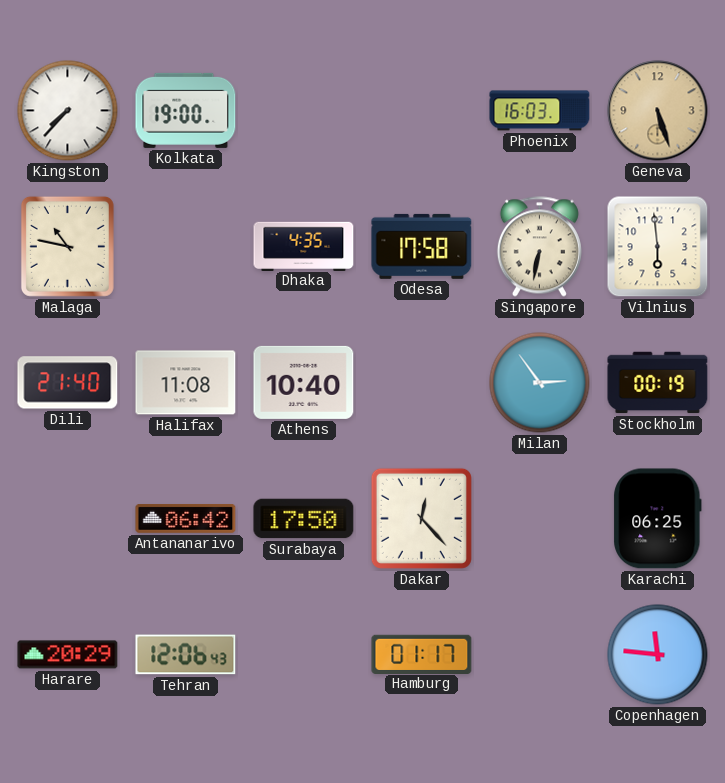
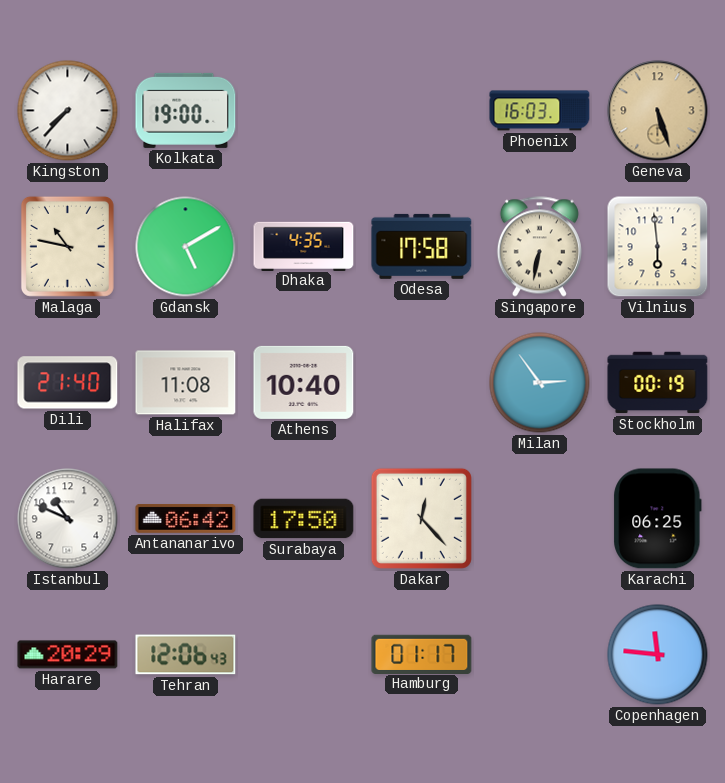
Gdansk: none -> 5:10 (186, 247)
Istanbul: none -> 10:49 (68, 519)
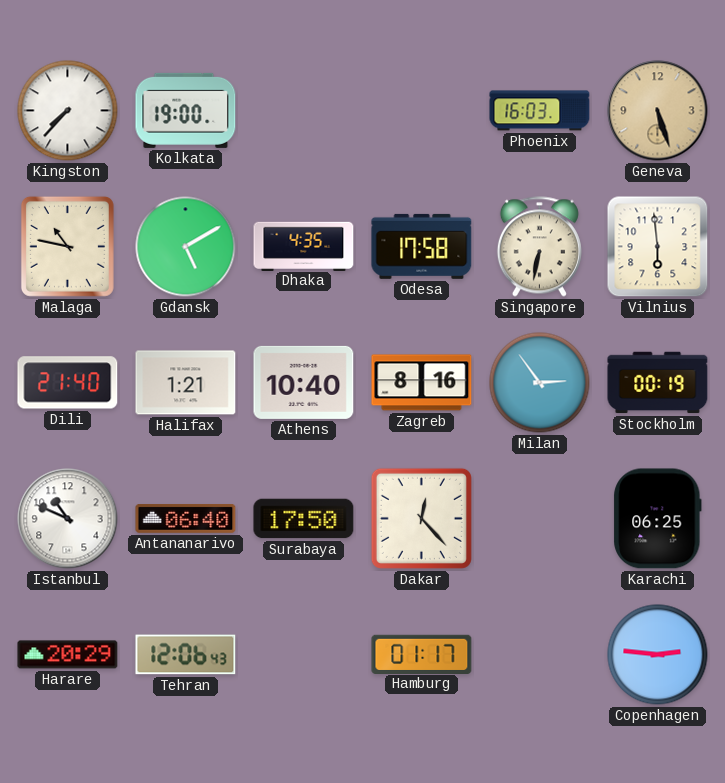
Halifax: 11:08 -> 1:21 (186, 383)
Zagreb: none -> 8:16 (422, 383)
Antananarivo: 06:42 -> 06:40 (186, 519)
Copenhagen: 11:46 -> 2:46 (658, 655)
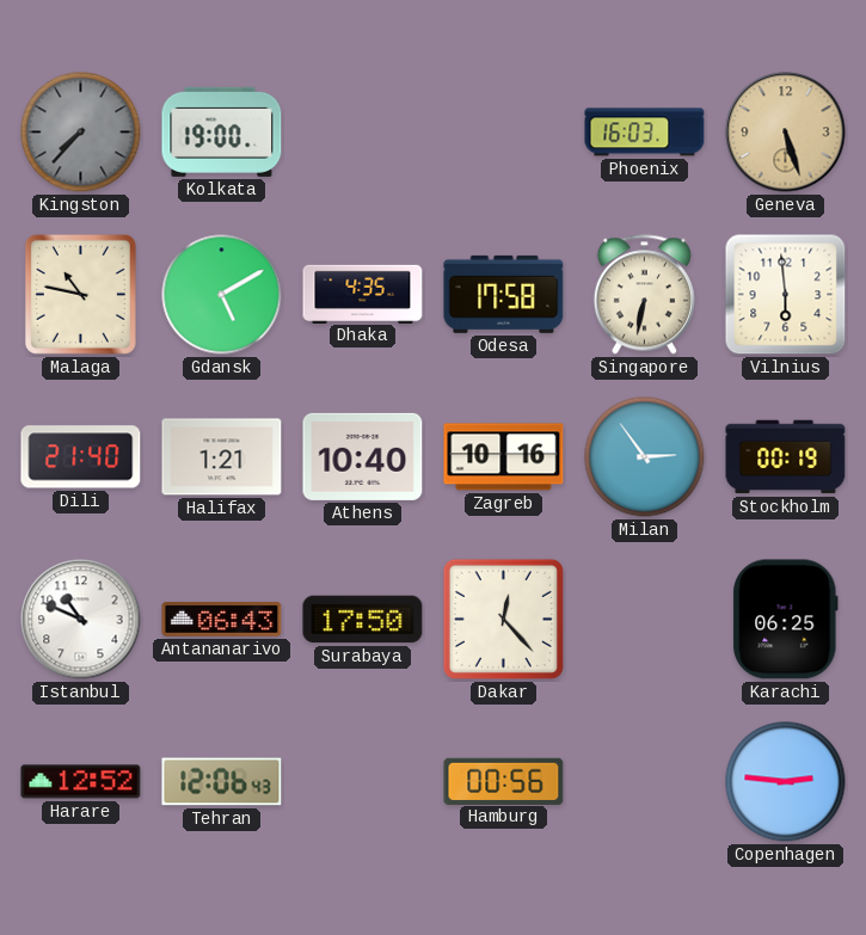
Kingston dial: white -> grey (81, 133)
Zagreb: 8:16 -> 10:16 (504, 457)
Antananarivo: 06:40 -> 06:43 (222, 620)
Harare: 20:29 -> 12:52 (81, 782)
Hamburg: 01:17 -> 00:56 (504, 781)
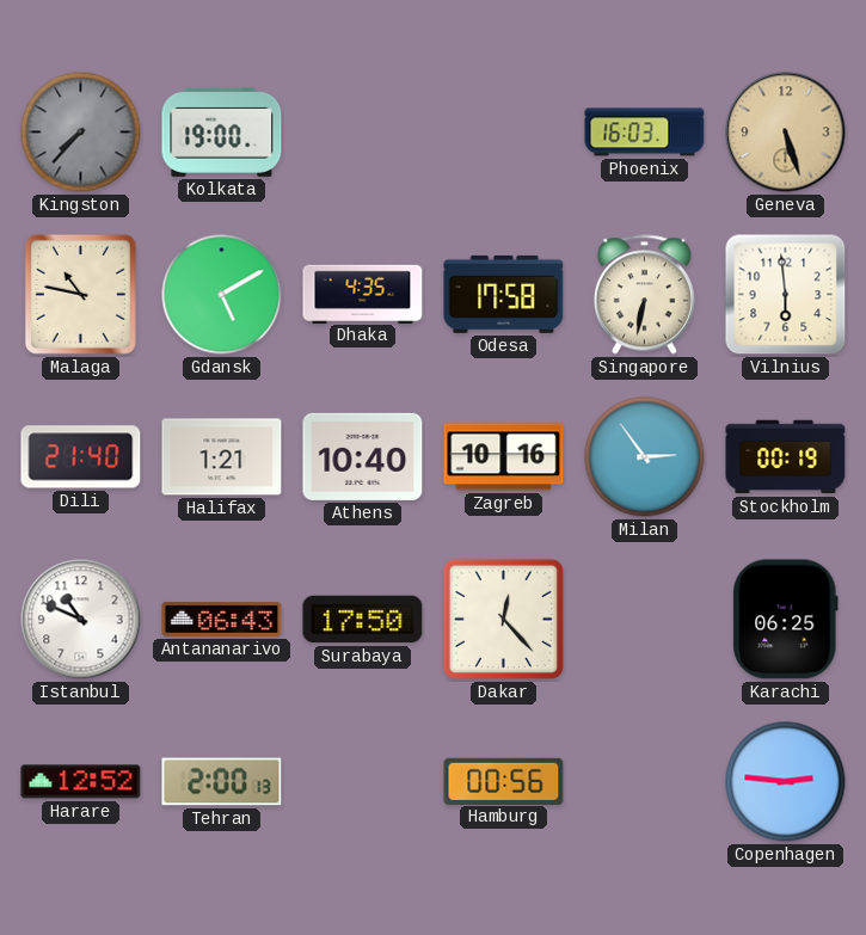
Tehran: 12:06 -> 2:00 (222, 782)
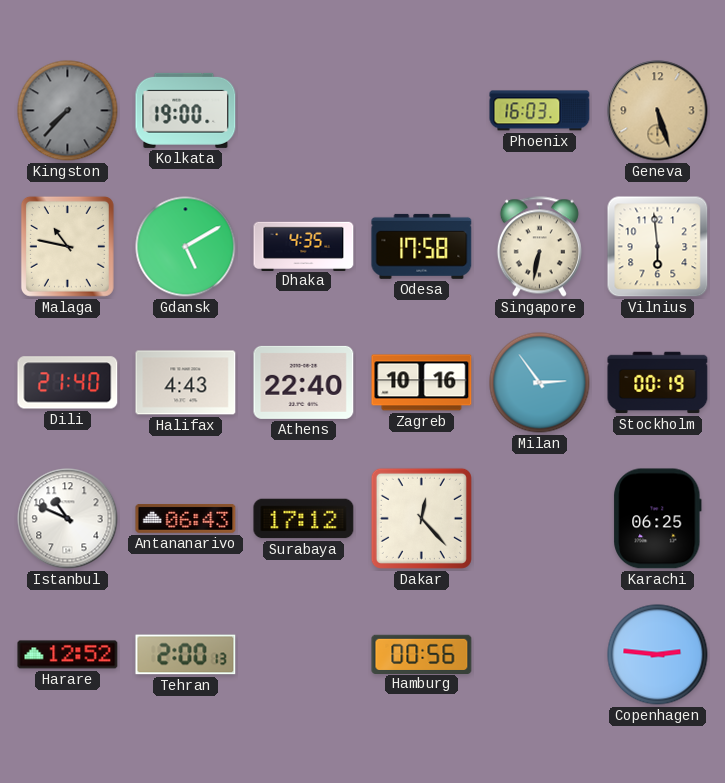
Halifax: 1:21 -> 4:43 (186, 383)
Athens: 10:40 -> 22:40 (304, 382)
Surabaya: 17:50 -> 17:12 (304, 519)
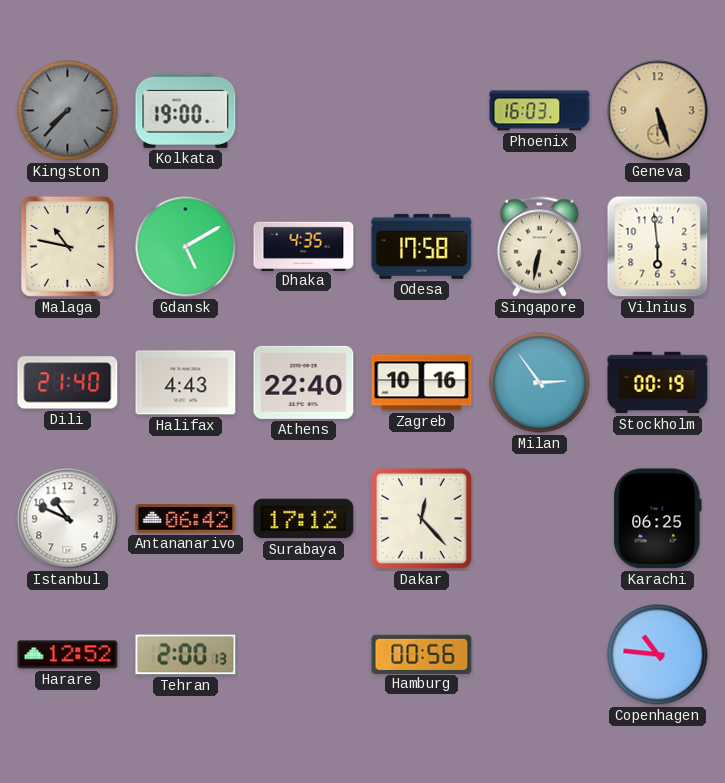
Antananarivo: 06:43 -> 06:42 (186, 519)
Copenhagen: 2:46 -> 10:46 (658, 655)
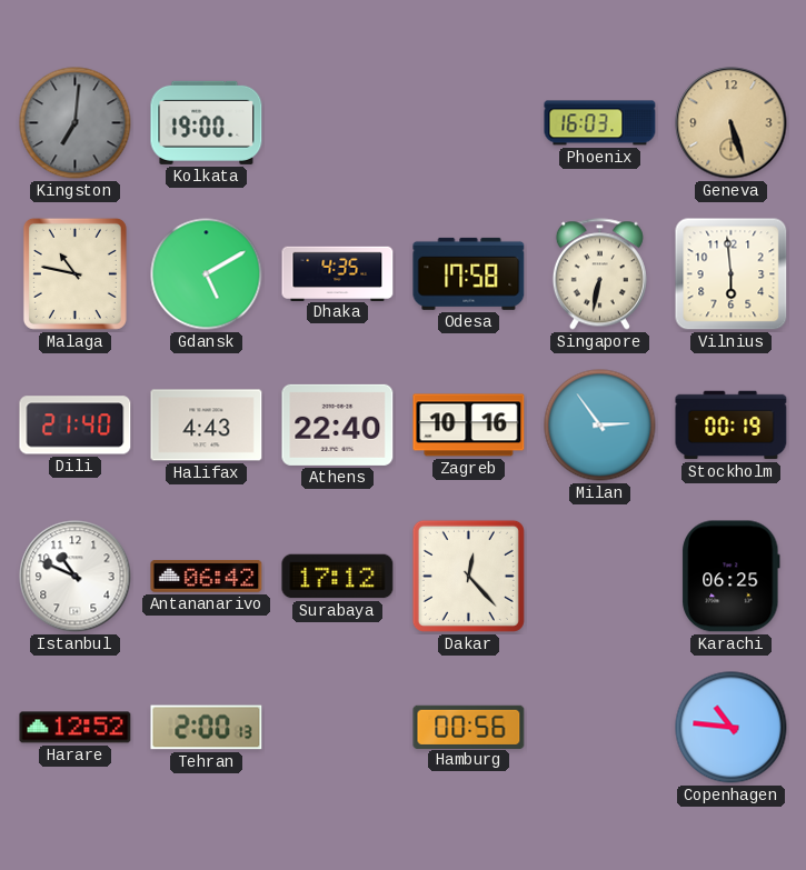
Kingston: 7:37 -> 7:01 (76, 123)
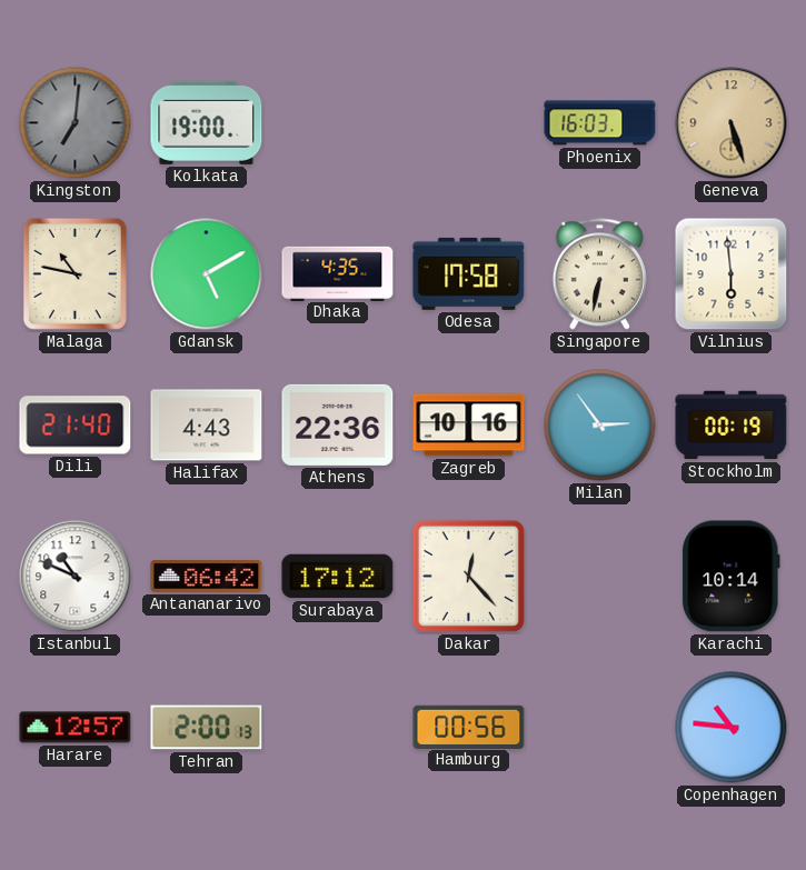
Athens: 22:40 -> 22:36 (338, 424)
Karachi: 06:25 -> 10:14 (732, 577)
Harare: 12:52 -> 12:57 (76, 728)
